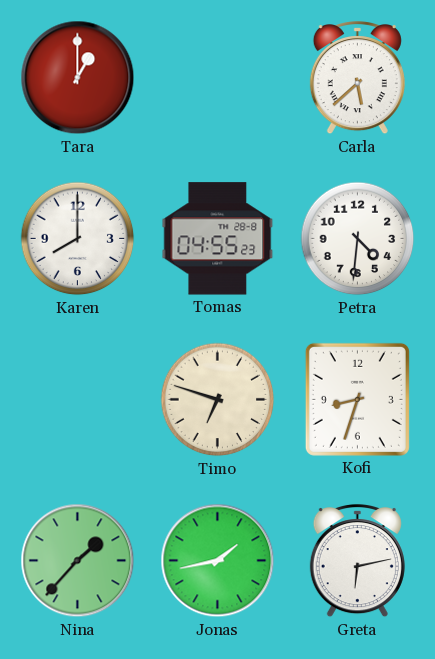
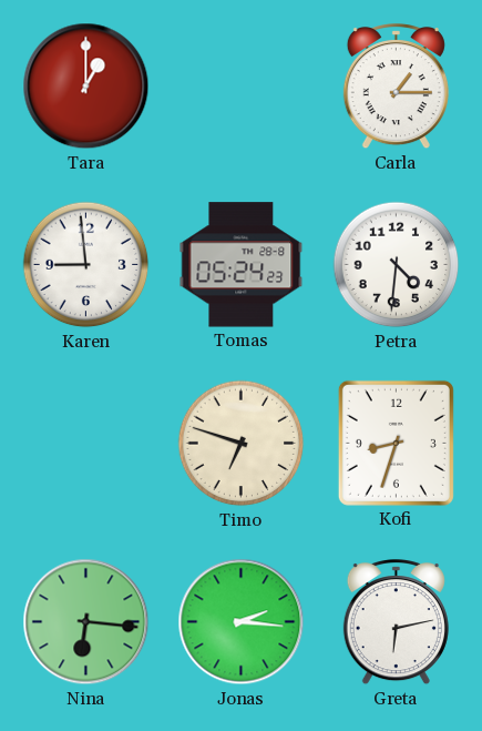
Carla: 5:38 -> 1:15 (396, 88)
Karen: 8:00 -> 8:59 (86, 265)
Tomas: 04:55 -> 05:24 (242, 265)
Nina: 1:37 -> 6:16 (86, 622)
Jonas: 1:43 -> 2:16 (242, 622)
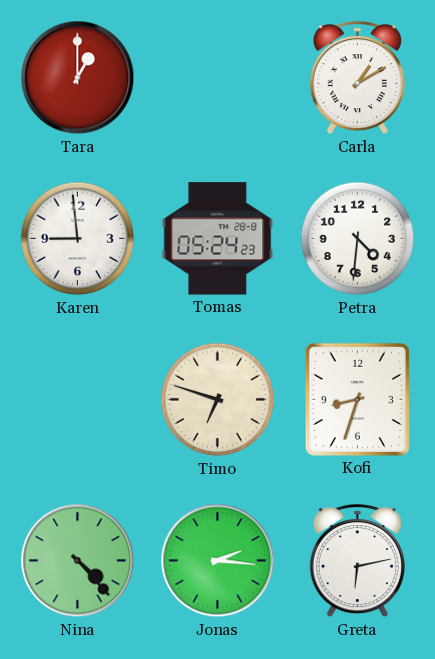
Carla: 1:15 -> 1:10 (357, 79)
Nina: 6:16 -> 4:23 (78, 561)
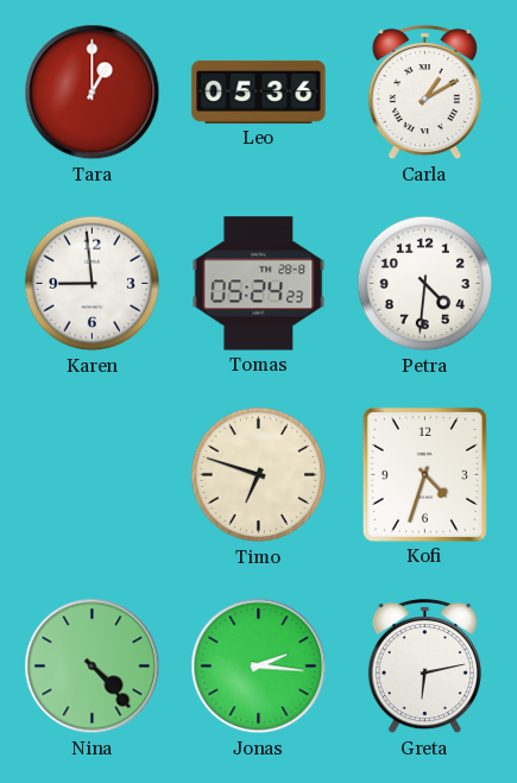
Leo: none -> 05:36 (259, 91)
Kofi: 8:33 -> 4:33 (424, 474)
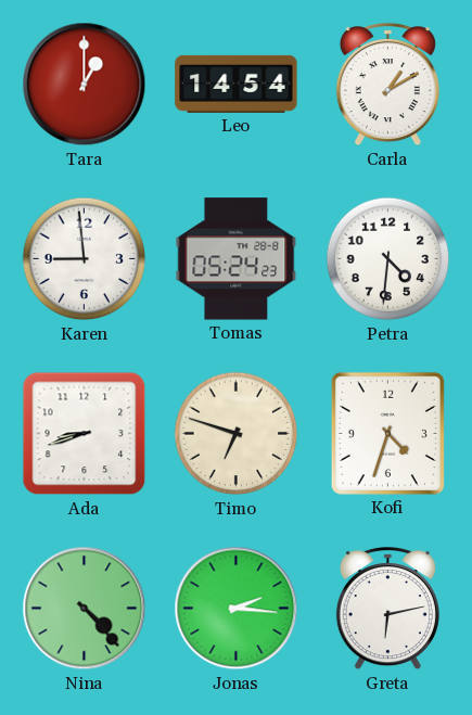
Leo: 05:36 -> 14:54 (237, 84)
Ada: none -> 8:42 (85, 434)
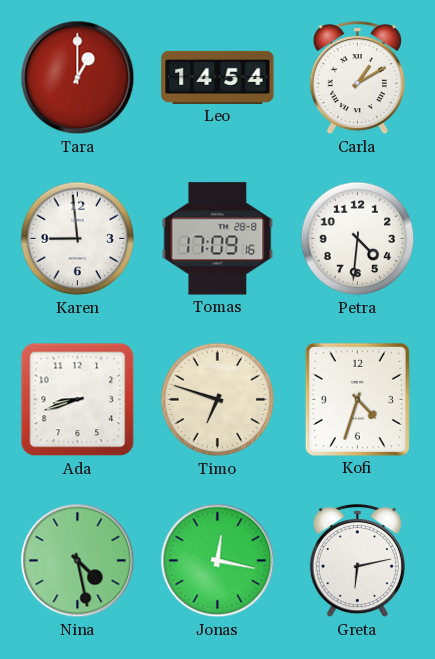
Tomas: 05:24 -> 17:09 (218, 239)
Nina: 4:23 -> 4:28 (78, 561)
Jonas: 2:16 -> 12:17 (218, 561)
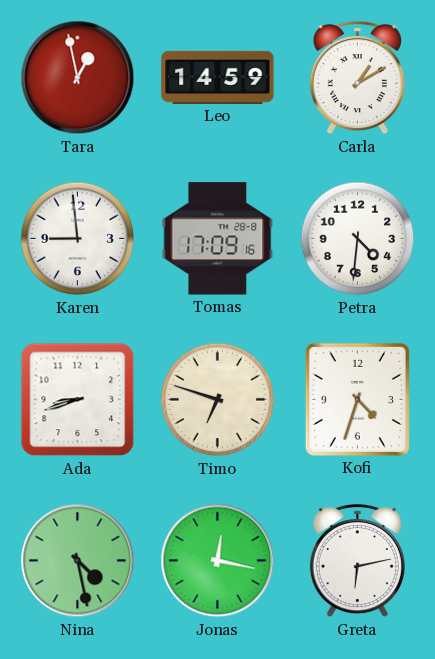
Tara: 1:00 -> 12:58 (78, 78)
Leo: 14:54 -> 14:59 (218, 77)
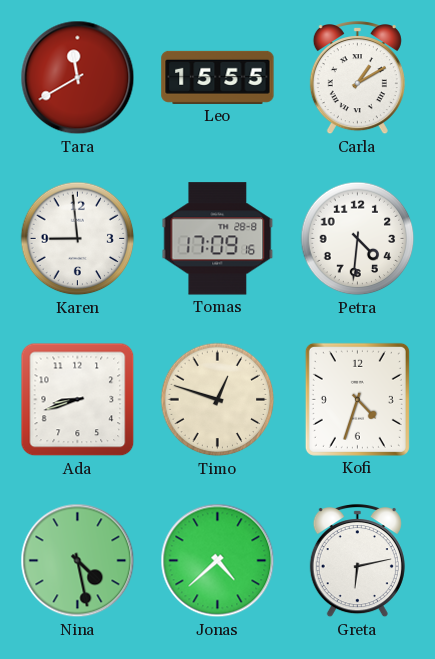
Tara: 12:58 -> 11:40 (78, 78)
Leo: 14:59 -> 15:55 (218, 77)
Timo: 6:48 -> 12:48 (218, 400)
Jonas: 12:17 -> 4:38 (218, 561)
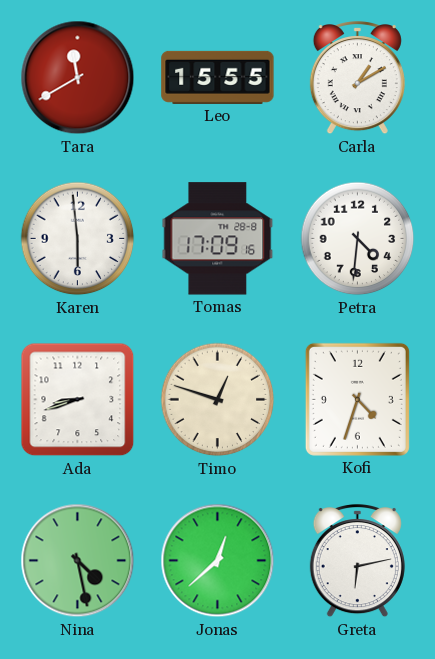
Karen: 8:59 -> 5:59 (78, 239)
Jonas: 4:38 -> 12:38 (218, 561)
